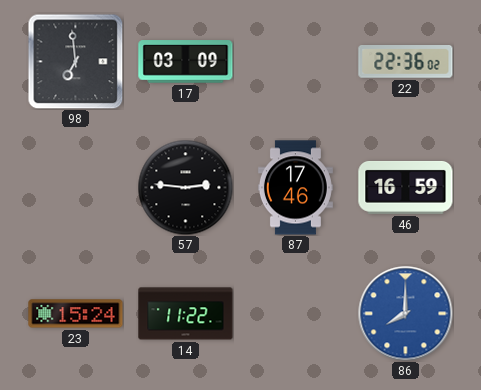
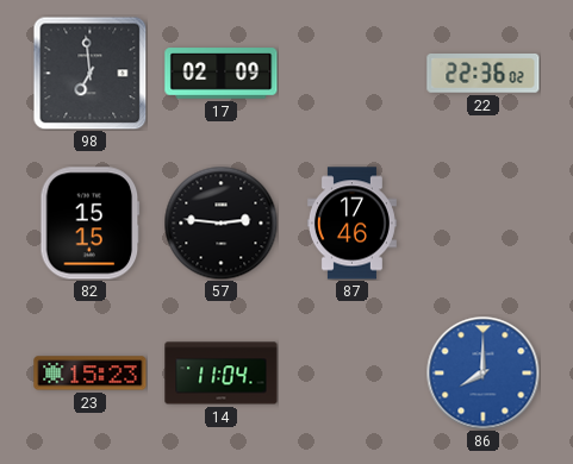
17: 03:09 -> 02:09 (222, 74)
82: none -> 15:15 (91, 224)
46: 16:59 -> none (406, 187)
23: 15:24 -> 15:23 (91, 374)
14: 11:22 -> 11:04 (222, 374)
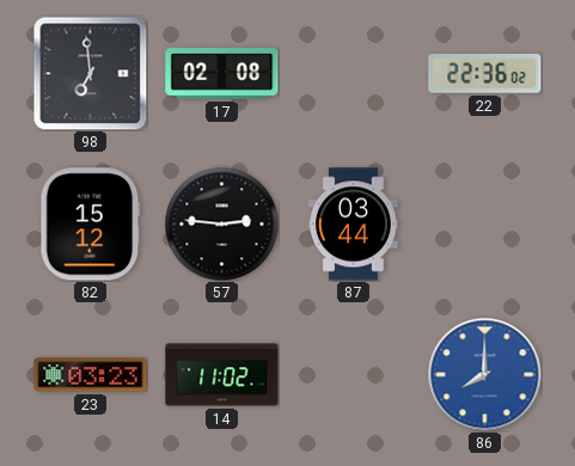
17: 02:09 -> 02:08 (222, 74)
82: 15:15 -> 15:12 (91, 225)
87: 17:46 -> 03:44 (353, 225)
23: 15:23 -> 03:23 (91, 375)
14: 11:04 -> 11:02 (222, 375)
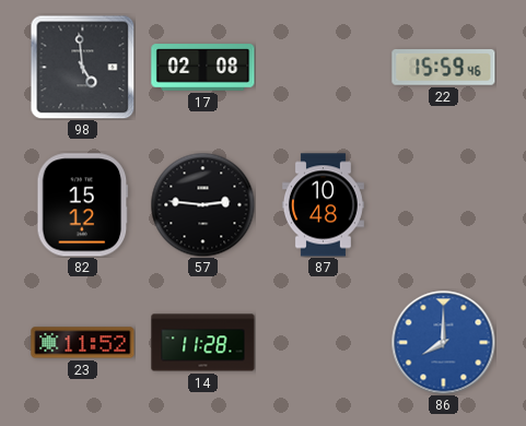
98: 6:59 -> 4:59 (82, 67)
22: 22:36 -> 15:59 (444, 68)
87: 03:44 -> 10:48 (323, 205)
23: 03:23 -> 11:52 (83, 343)
14: 11:02 -> 11:28 (203, 343)
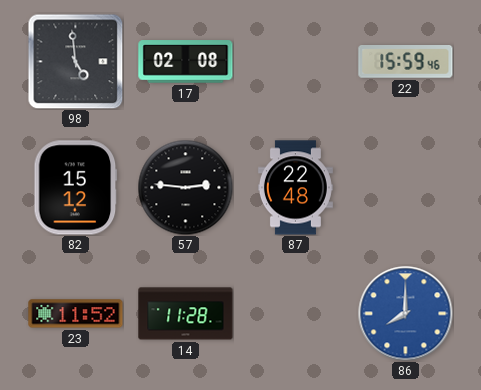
87: 10:48 -> 22:48 (295, 188)
